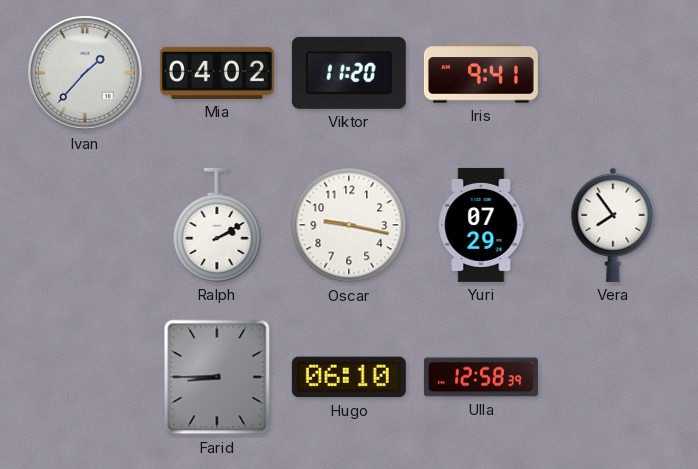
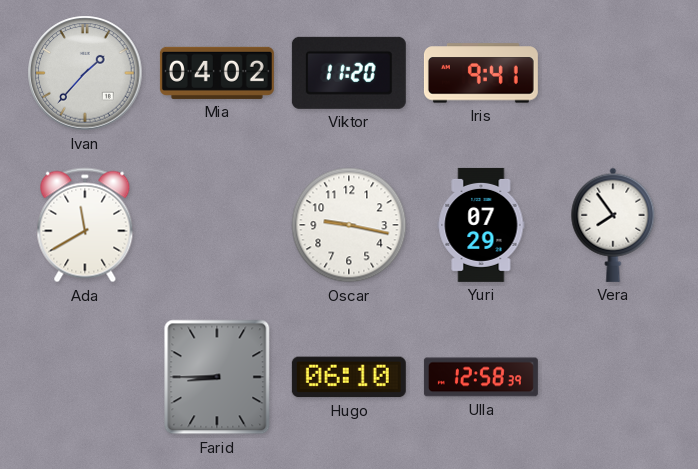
Ada: none -> 11:40 (85, 225)
Ralph: 2:10 -> none (217, 225)
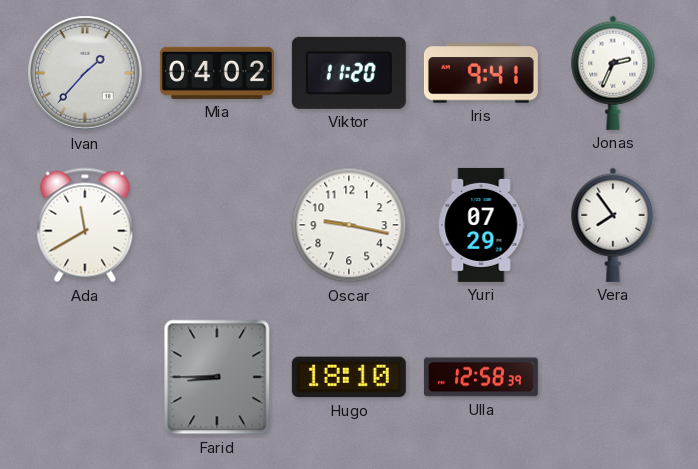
Jonas: none -> 2:34 (613, 73)
Hugo: 06:10 -> 18:10 (349, 377)
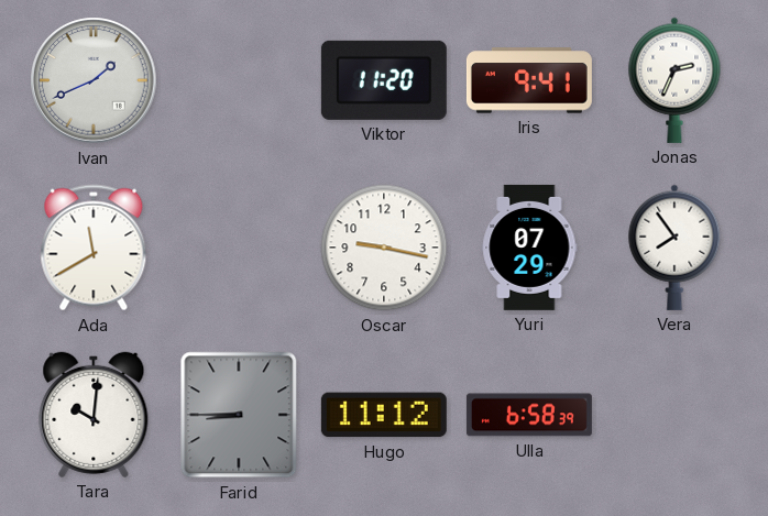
Ivan: 1:37 -> 1:41 (94, 80)
Mia: 04:02 -> none (217, 73)
Tara: none -> 10:01 (94, 415)
Hugo: 18:10 -> 11:12 (384, 415)
Ulla: 12:58 -> 6:58 (529, 415)
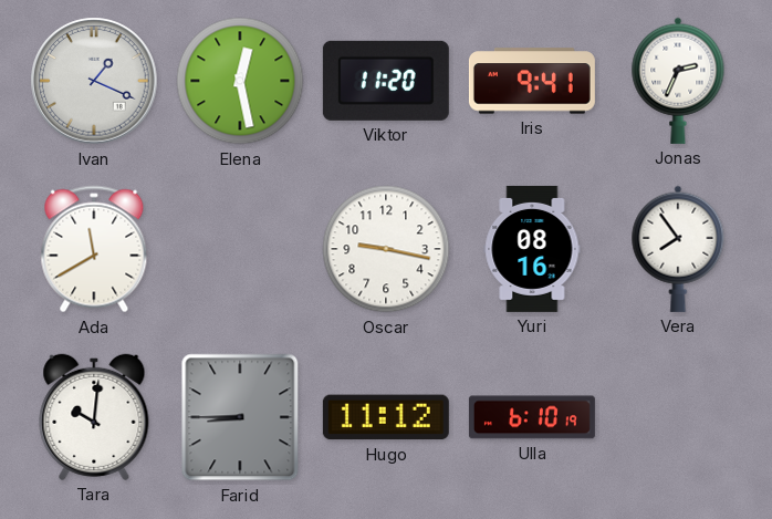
Ivan: 1:41 -> 1:19 (94, 81)
Elena: none -> 12:28 (240, 81)
Yuri: 07:29 -> 08:16 (532, 249)
Ulla: 6:58 -> 6:10 (532, 417)
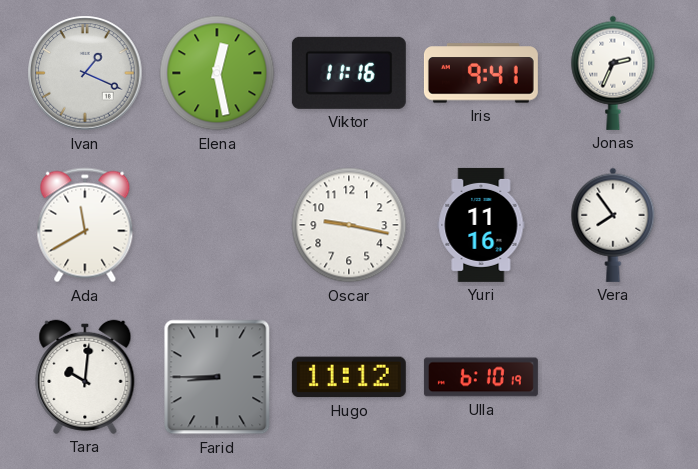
Viktor: 11:20 -> 11:16 (349, 73)
Yuri: 08:16 -> 11:16 (481, 225)
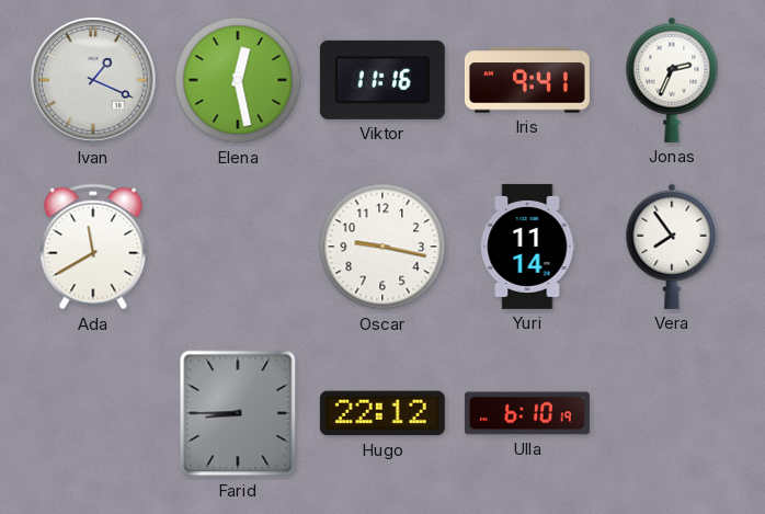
Yuri: 11:16 -> 11:14 (527, 247)
Tara: 10:01 -> none (85, 377)
Hugo: 11:12 -> 22:12 (382, 413)
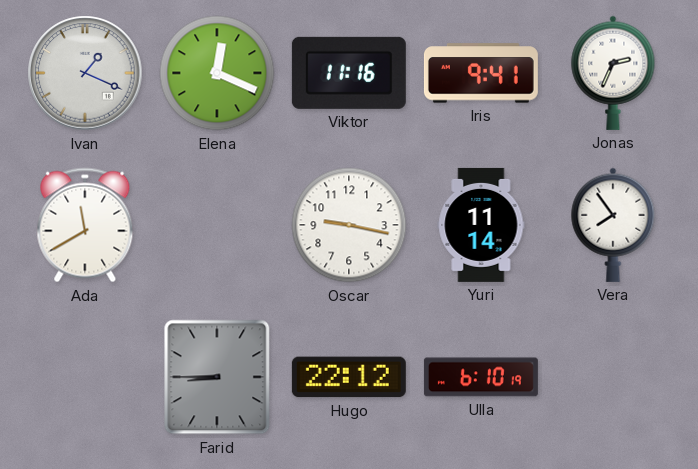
Elena: 12:28 -> 12:19 (217, 73)
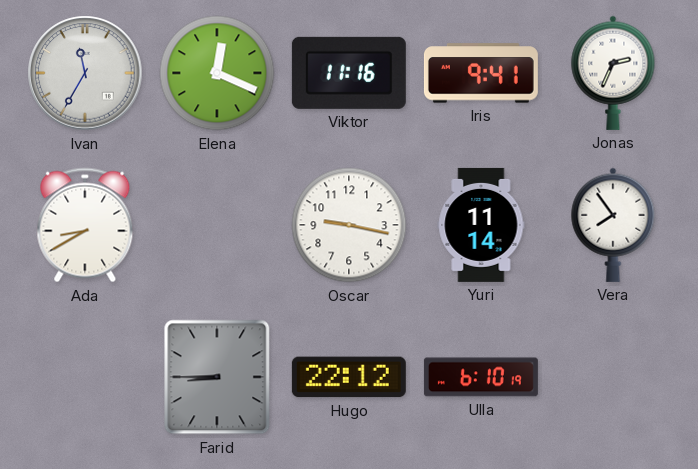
Ivan: 1:19 -> 11:35 (85, 73)
Ada: 11:40 -> 8:40 (85, 225)
